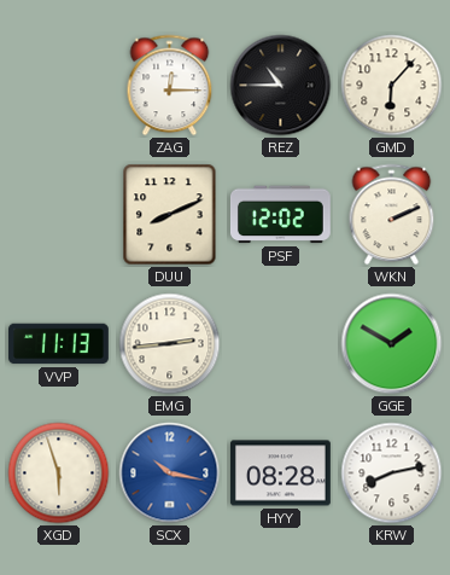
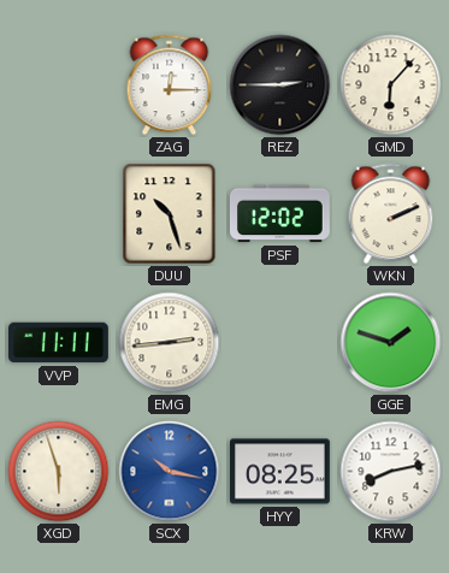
REZ: 10:45 -> 2:45 (280, 85)
DUU: 8:11 -> 10:27 (170, 214)
VVP: 11:13 -> 11:11 (59, 343)
GGE: 1:50 -> 1:48 (391, 343)
HYY: 08:28 -> 08:25 (280, 472)
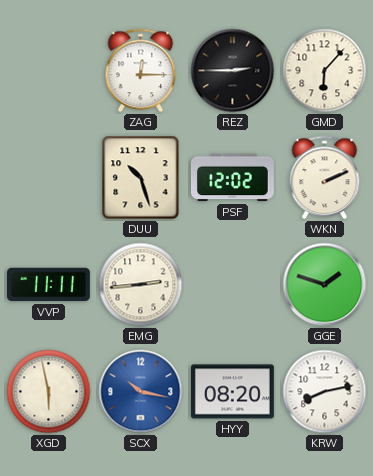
XGD: 5:57 -> 5:58 (49, 392)
HYY: 08:25 -> 08:20 (233, 392)
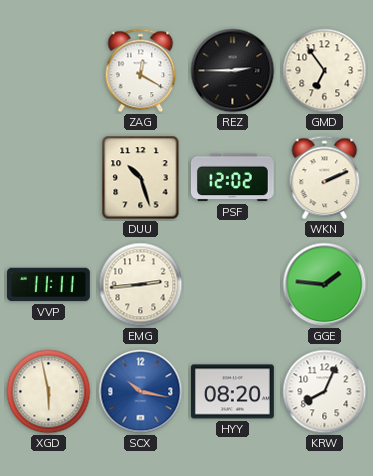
ZAG: 12:15 -> 12:20 (141, 71)
GMD: 6:07 -> 6:54 (325, 71)
GGE: 1:48 -> 1:46 (325, 285)
KRW: 8:13 -> 8:04 (325, 392)
